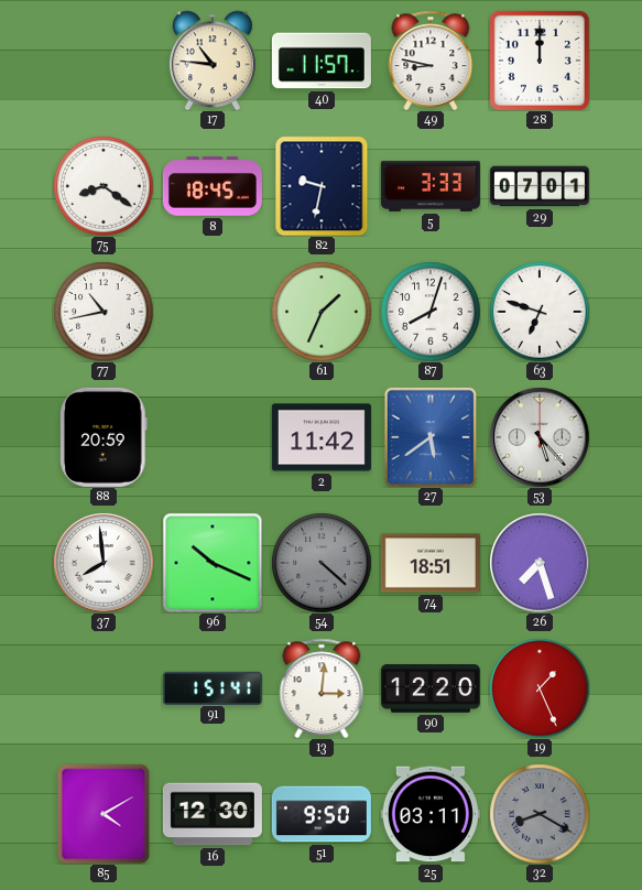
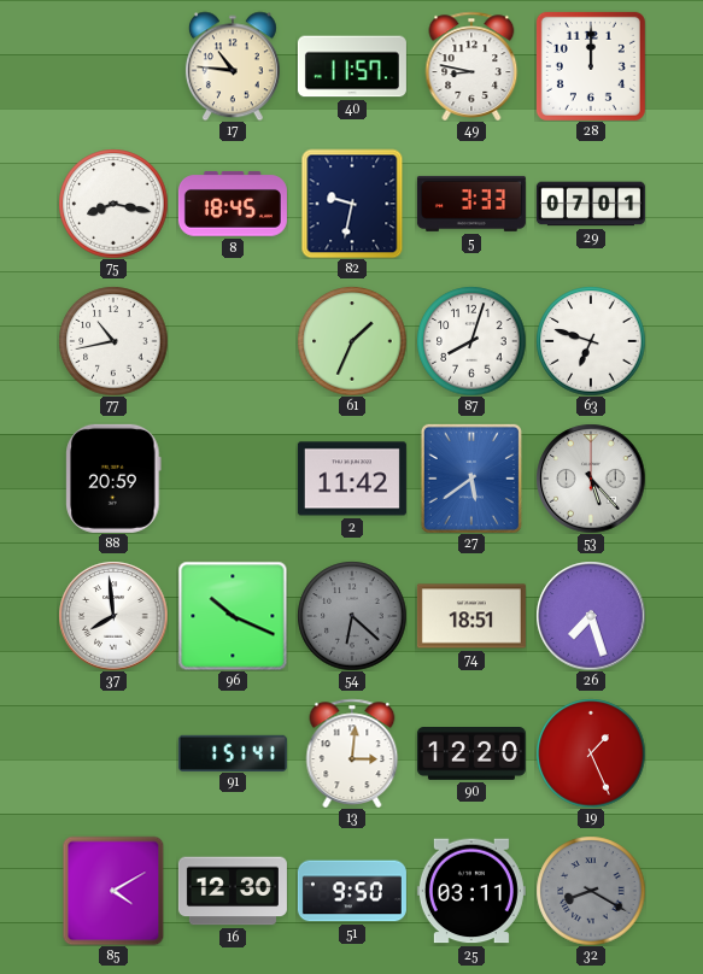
75: 8:21 -> 8:17 (113, 204)
54: 4:22 -> 6:22 (352, 616)
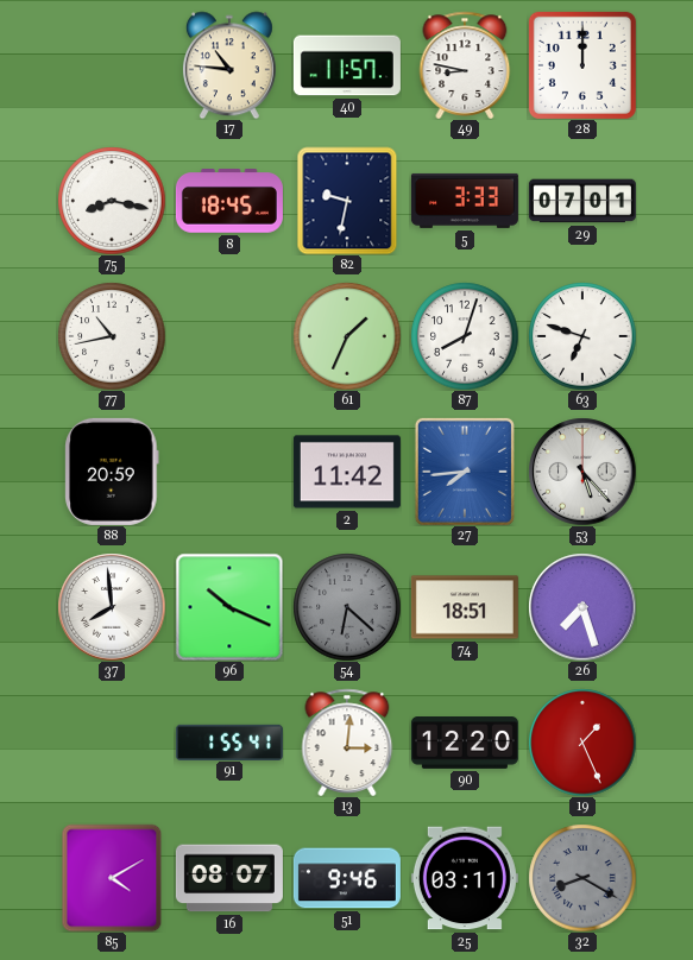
27: 5:39 -> 7:44 (465, 472)
91: 1:51 -> 1:55 (229, 741)
16: 12:30 -> 08:07 (229, 878)
51: 9:50 -> 9:46 (347, 878)
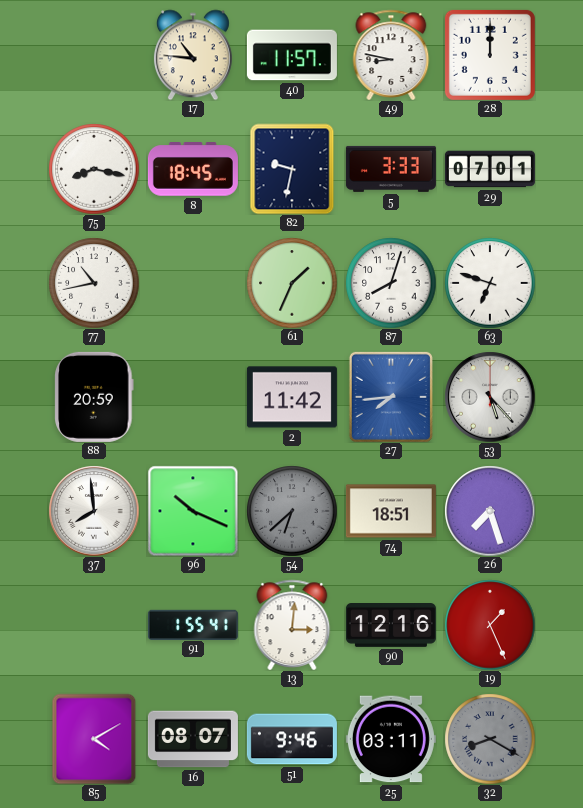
54: 6:22 -> 6:38 (292, 511)
90: 12:20 -> 12:16 (391, 626)
